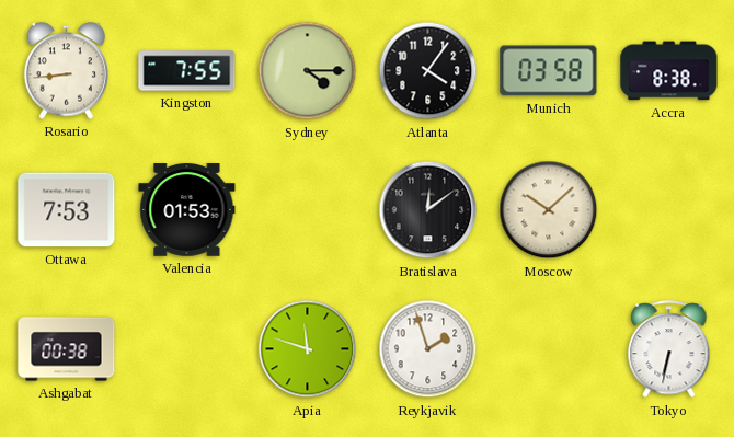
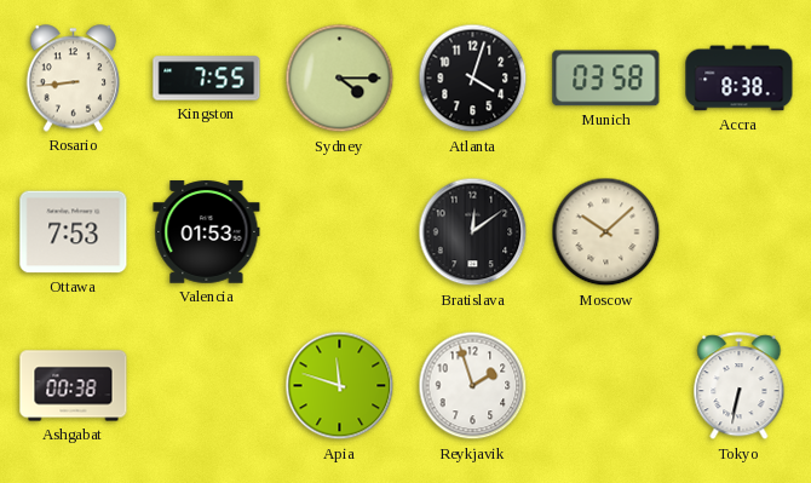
Atlanta: 4:06 -> 4:03 (473, 79)
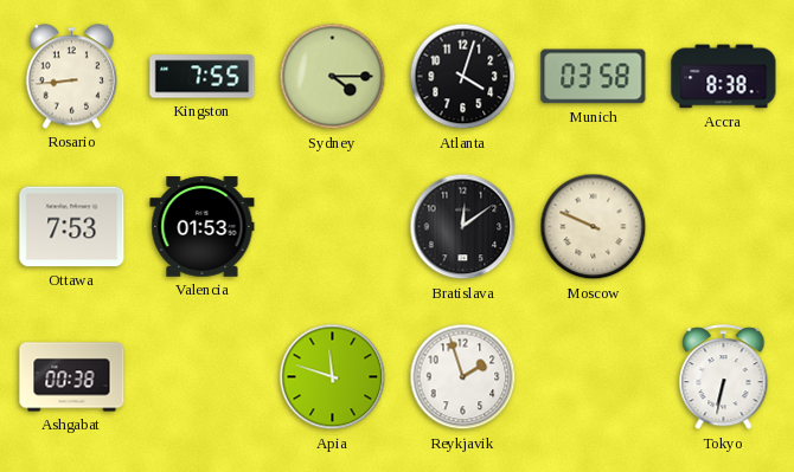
Moscow: 10:08 -> 9:49 (594, 227)
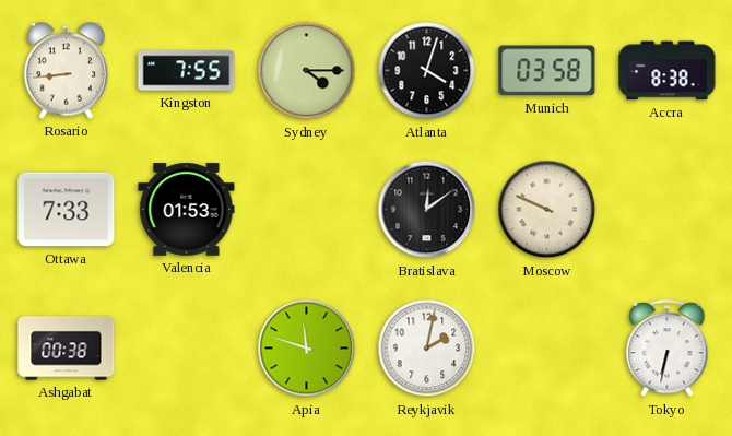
Ottawa: 7:53 -> 7:33 (67, 210)
Reykjavik: 1:57 -> 2:02 (427, 349)
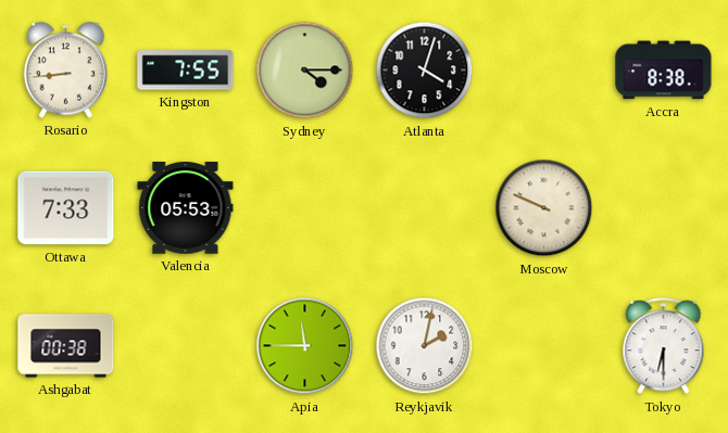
Munich: 03:58 -> none (547, 71)
Valencia: 01:53 -> 05:53 (186, 208)
Bratislava: 12:09 -> none (427, 210)
Apia: 11:48 -> 11:45 (305, 346)
Tokyo: 6:32 -> 6:30 (664, 346)
